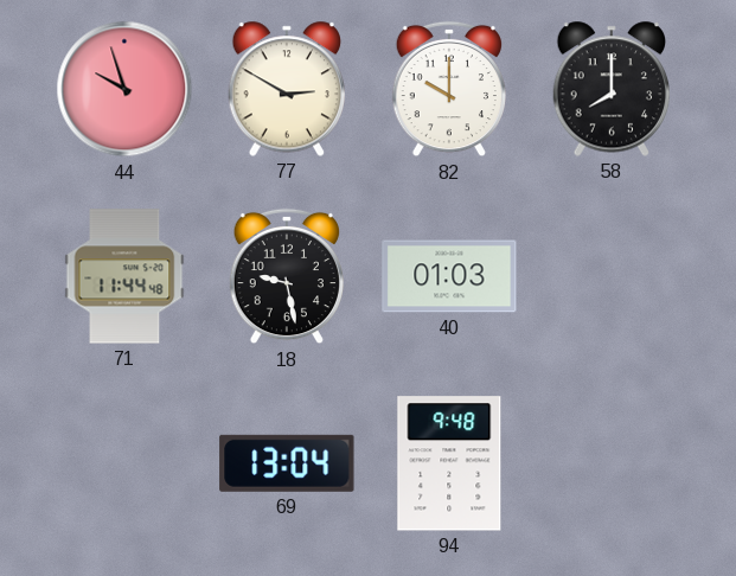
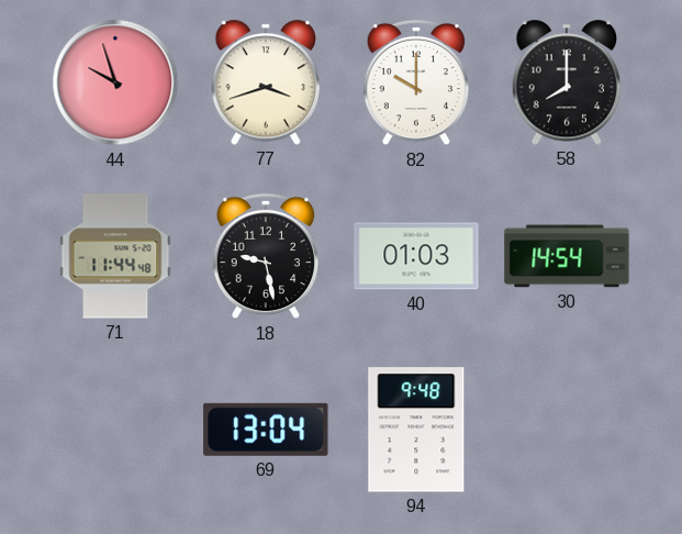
77: 2:50 -> 3:42 (266, 82)
30: none -> 14:54 (567, 256)
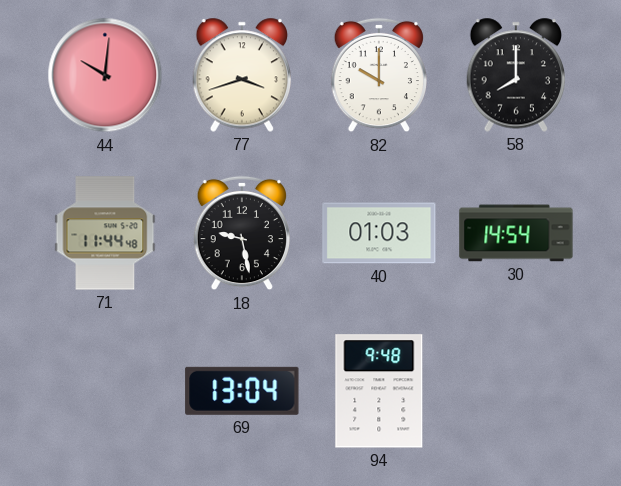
44: 9:57 -> 10:01 (105, 75)
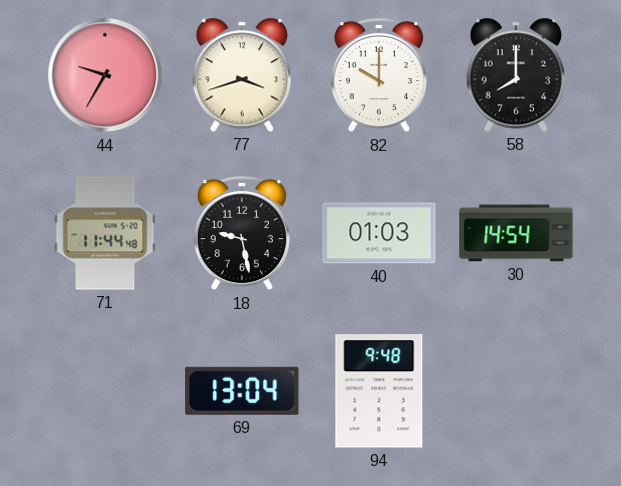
44: 10:01 -> 9:35 (105, 75)
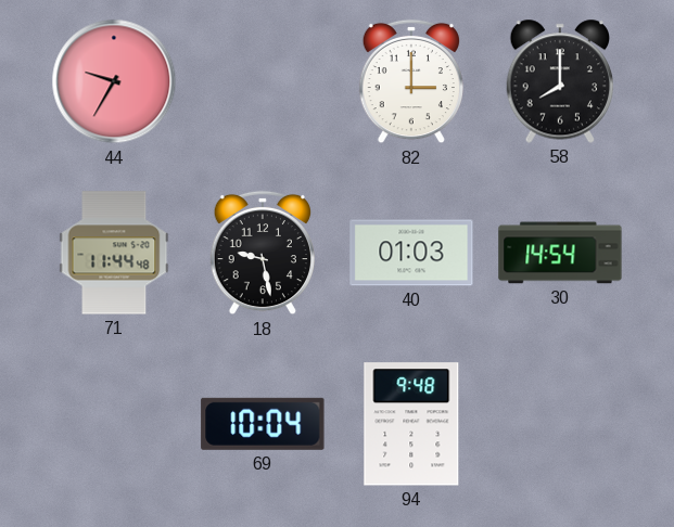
77: 3:42 -> none (242, 75)
82: 10:00 -> 3:00 (410, 81)
69: 13:04 -> 10:04 (263, 424)
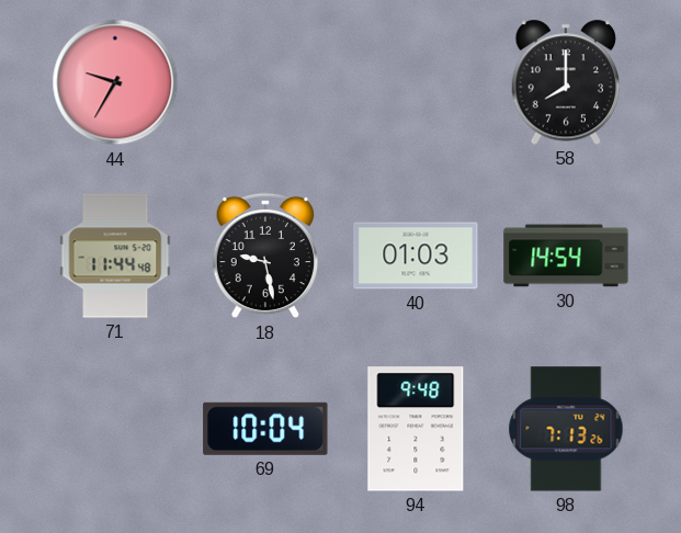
82: 3:00 -> none (410, 81)
98: none -> 7:13 (566, 429)
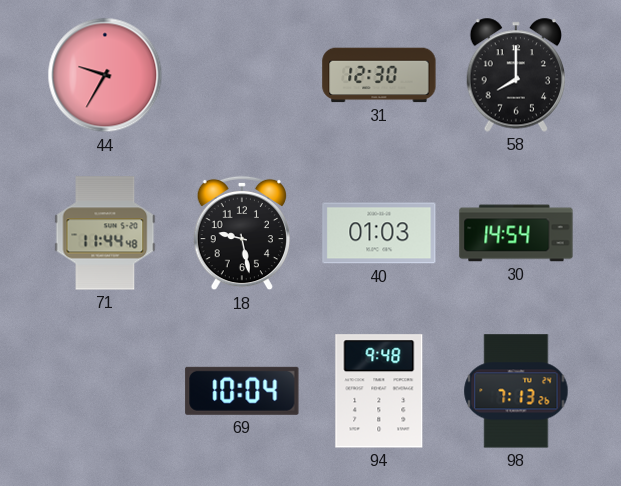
31: none -> 12:30 (379, 75)
